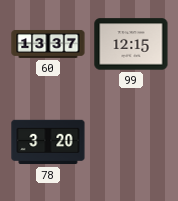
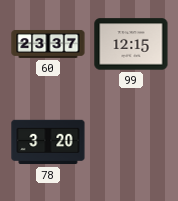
60: 13:37 -> 23:37 (48, 44)
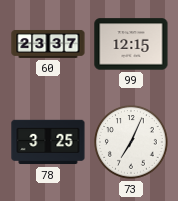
78: 3:20 -> 3:25 (48, 142)
73: none -> 7:04 (131, 142)
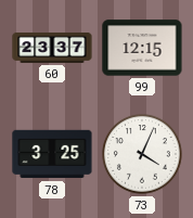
73: 7:04 -> 4:04 (142, 154)
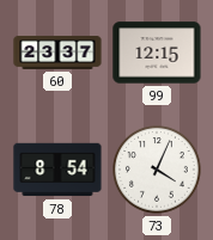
78: 3:25 -> 8:54 (57, 170)
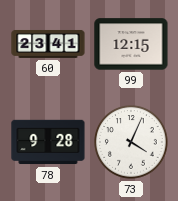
60: 23:37 -> 23:41 (48, 44)
78: 8:54 -> 9:28 (48, 142)
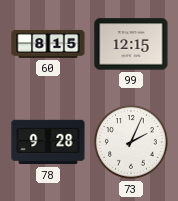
60: 23:41 -> 8:15 (48, 44)
73: 4:04 -> 2:04 (131, 142)
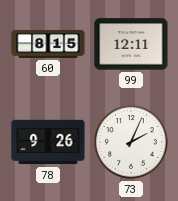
99: 12:15 -> 12:11 (131, 44)
78: 9:28 -> 9:26 (48, 142)
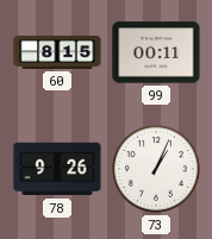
99: 12:11 -> 00:11 (156, 52)
73: 2:04 -> 1:04 (156, 169)
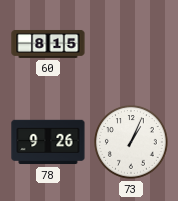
99: 00:11 -> none (156, 52)
